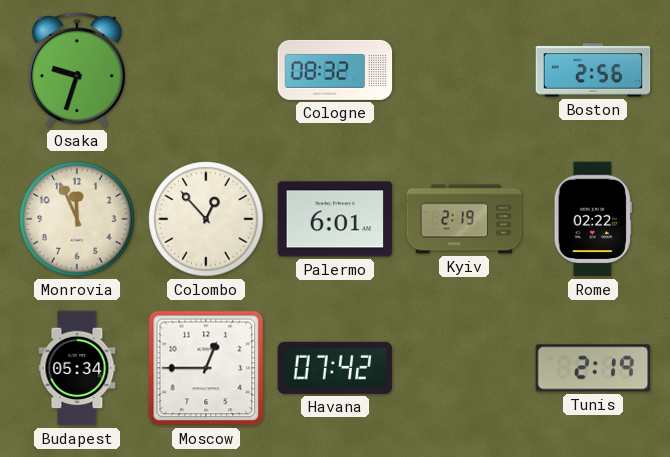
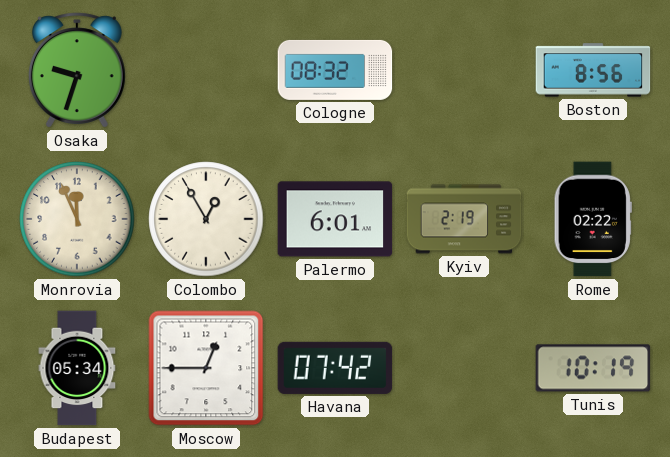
Boston: 2:56 -> 8:56 (593, 70)
Colombo: 12:53 -> 12:55 (206, 219)
Tunis: 2:19 -> 10:19 (593, 368)
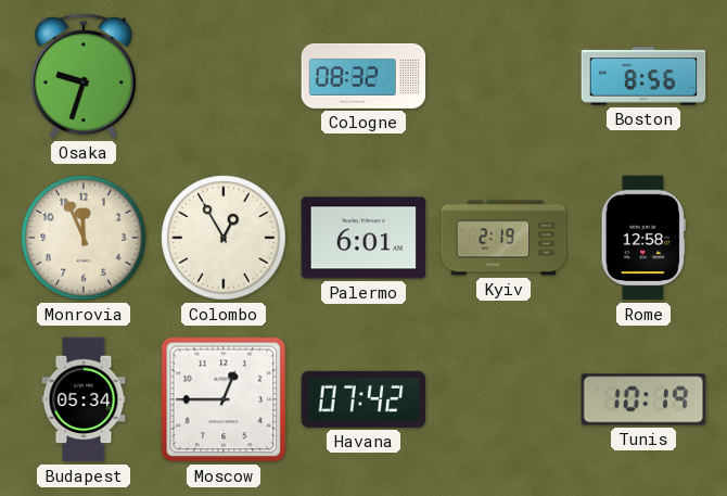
Rome: 02:22 -> 12:58 (643, 238)
